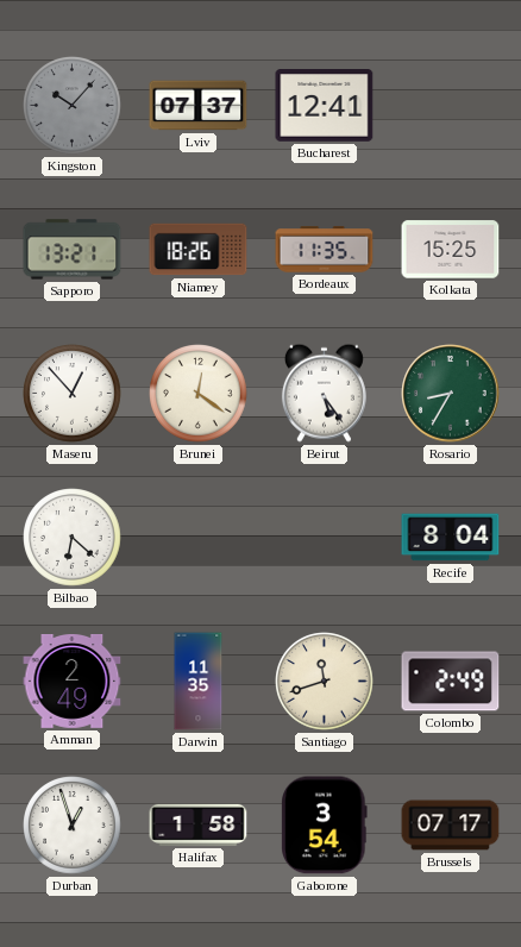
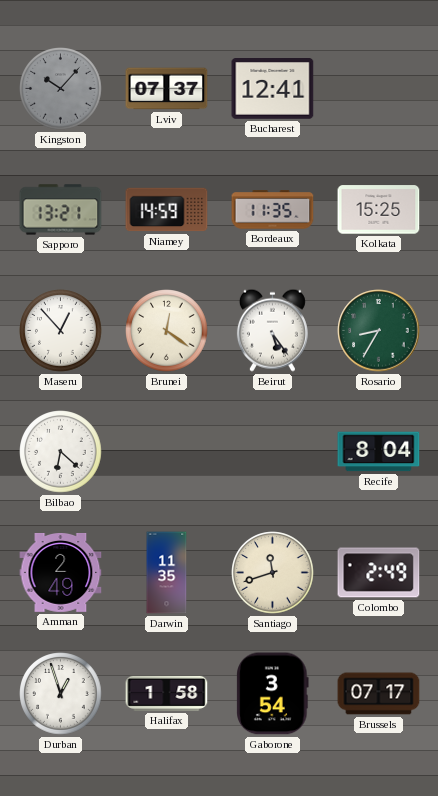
Niamey: 18:26 -> 14:59 (167, 210)
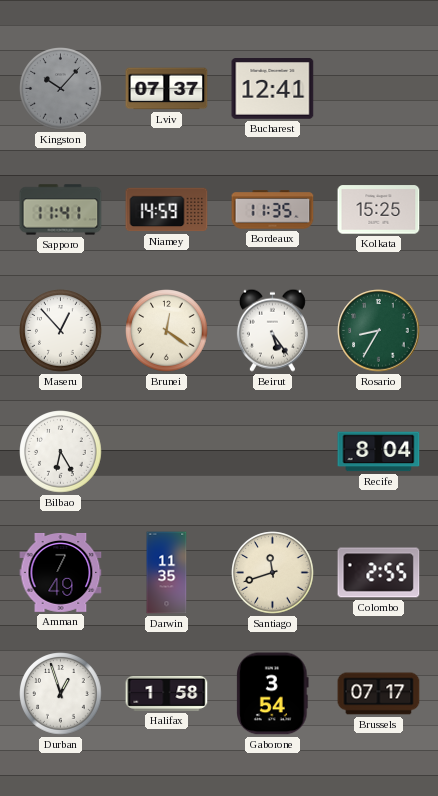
Sapporo: 13:21 -> 11:41 (61, 210)
Bilbao: 6:22 -> 6:25 (61, 452)
Amman: 2:49 -> 7:49 (61, 573)
Colombo: 2:49 -> 2:55 (379, 573)
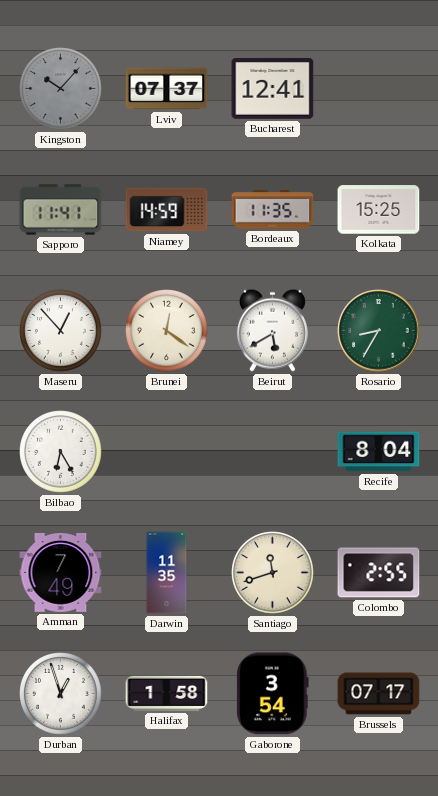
Beirut: 5:24 -> 5:40 (272, 330)
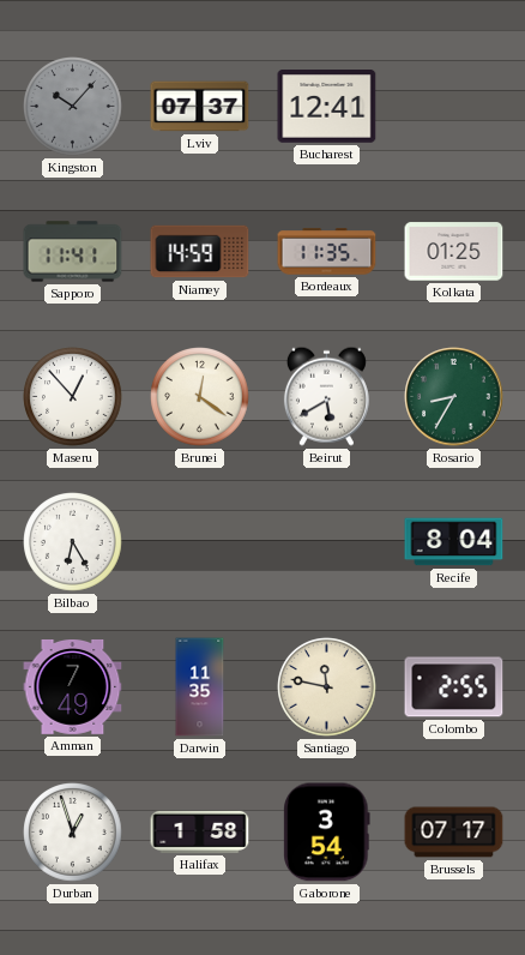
Kolkata: 15:25 -> 01:25 (454, 252)
Santiago: 11:42 -> 11:47 (327, 687)
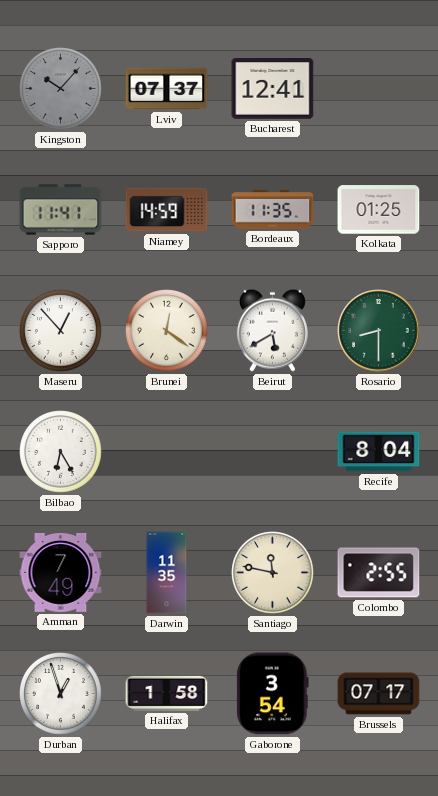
Rosario: 8:35 -> 8:30 (379, 331)
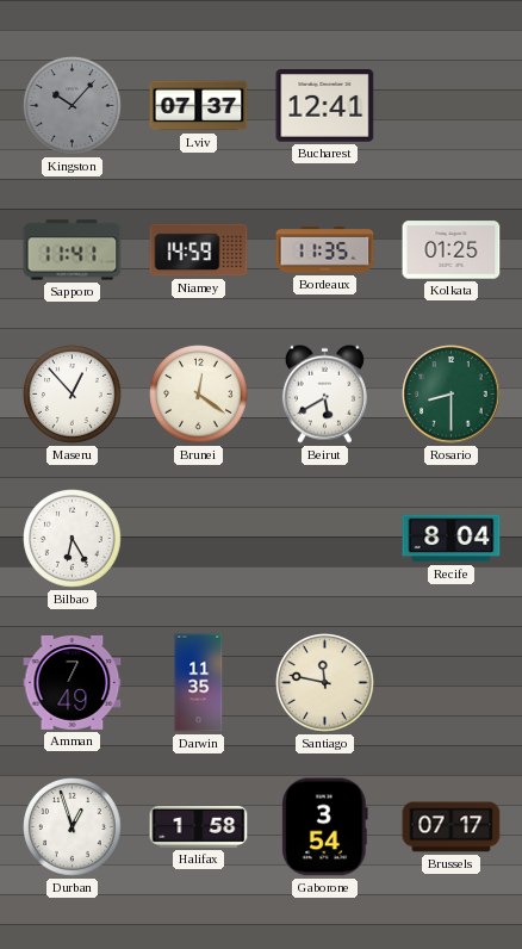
Colombo: 2:55 -> none (379, 573)
